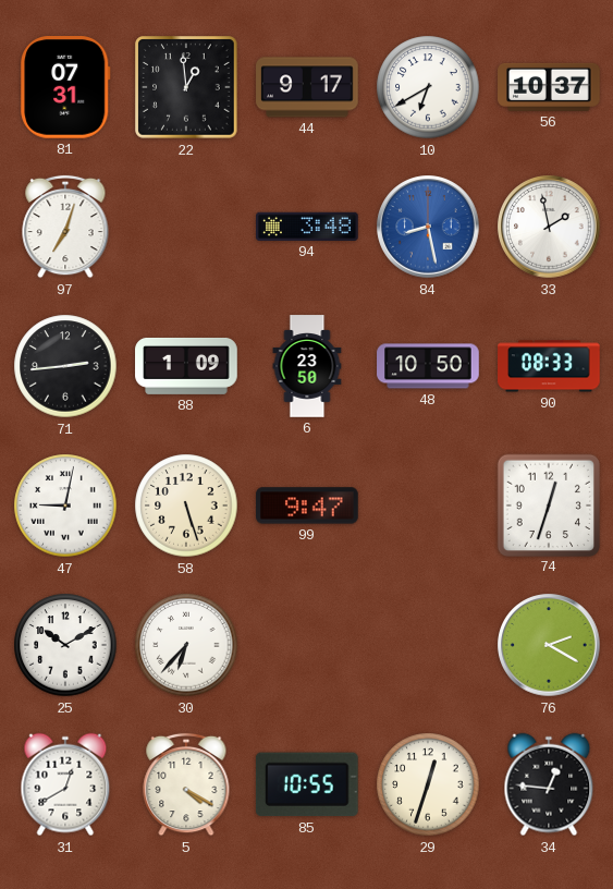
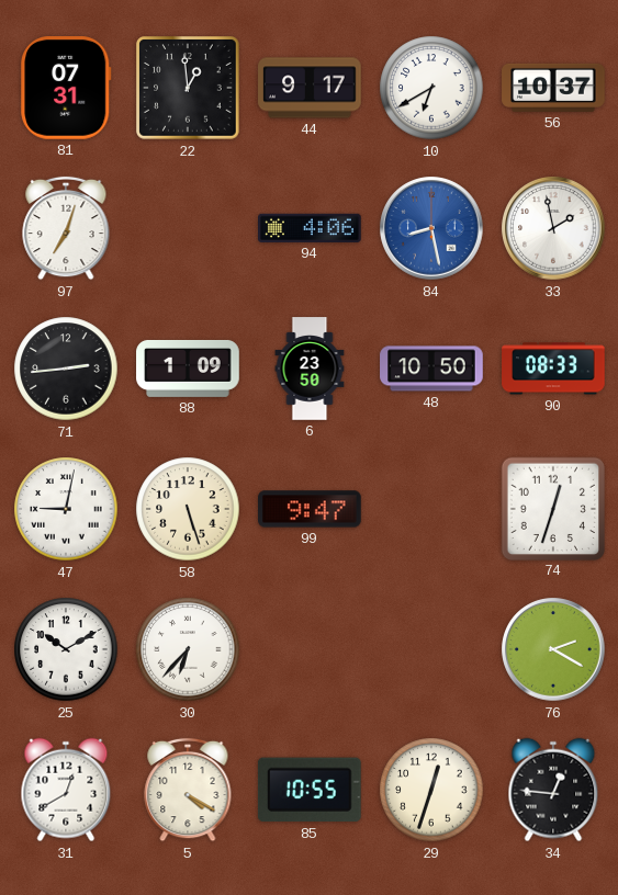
94: 3:48 -> 4:06 (311, 228)
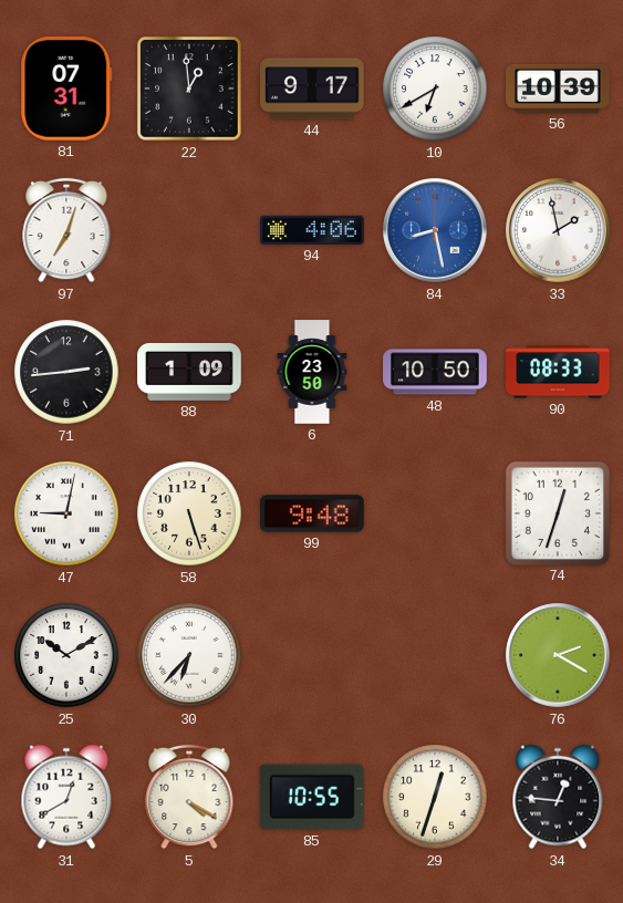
56: 10:37 -> 10:39 (558, 89)
99: 9:47 -> 9:48 (312, 513)
